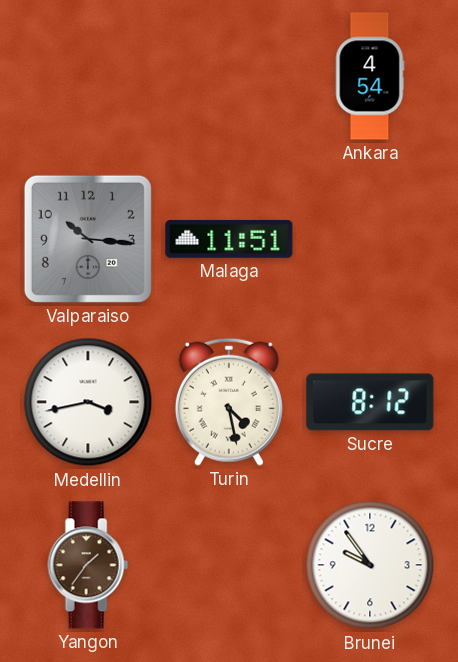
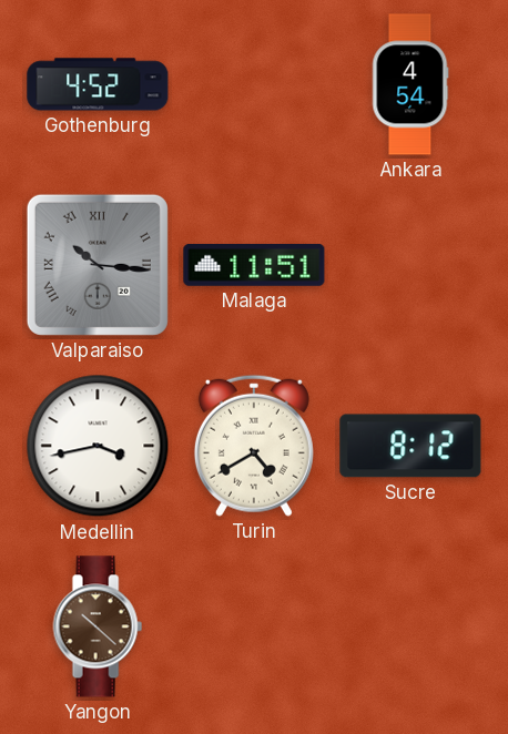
Gothenburg: none -> 4:52 (98, 84)
Valparaiso numerals: Arabic -> Roman (98, 265)
Turin: 4:28 -> 4:40 (254, 446)
Yangon: 1:36 -> 10:22 (98, 626)
Brunei: 9:54 -> none (370, 565)
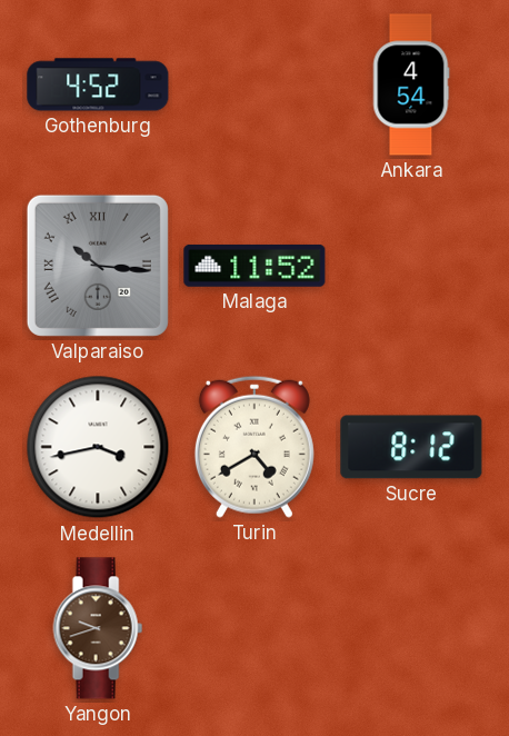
Malaga: 11:51 -> 11:52 (255, 266)
Yangon: 10:22 -> 9:42 (98, 628)
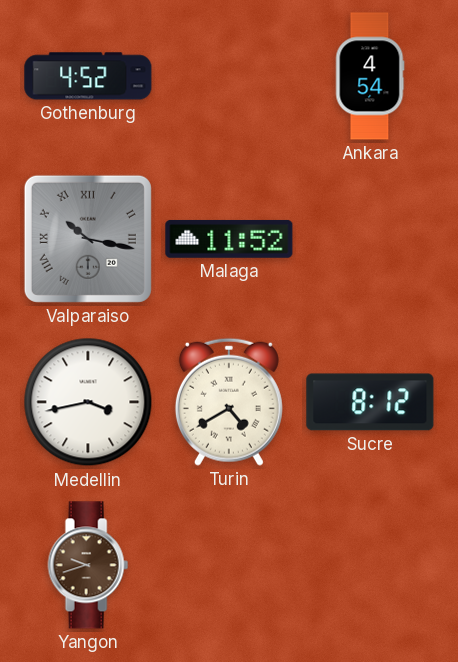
Valparaiso: 10:16 -> 10:17 (88, 239)
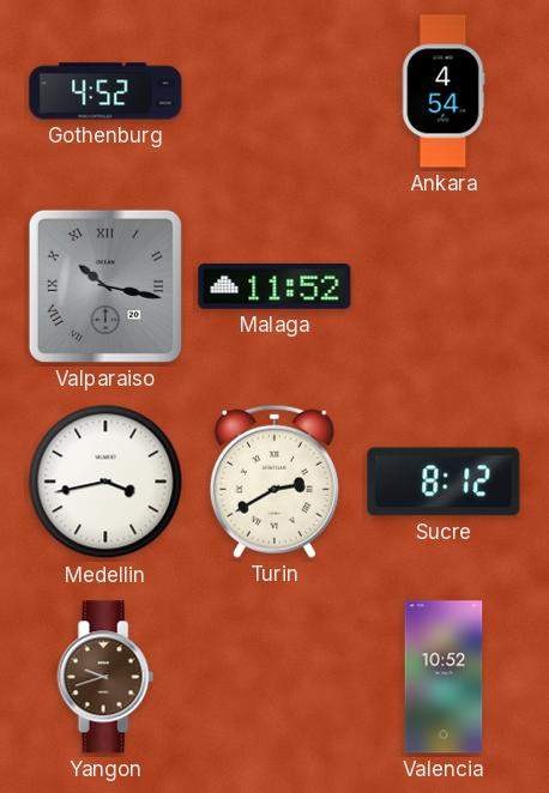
Turin: 4:40 -> 2:40 (274, 482)
Valencia: none -> 10:52 (444, 677)
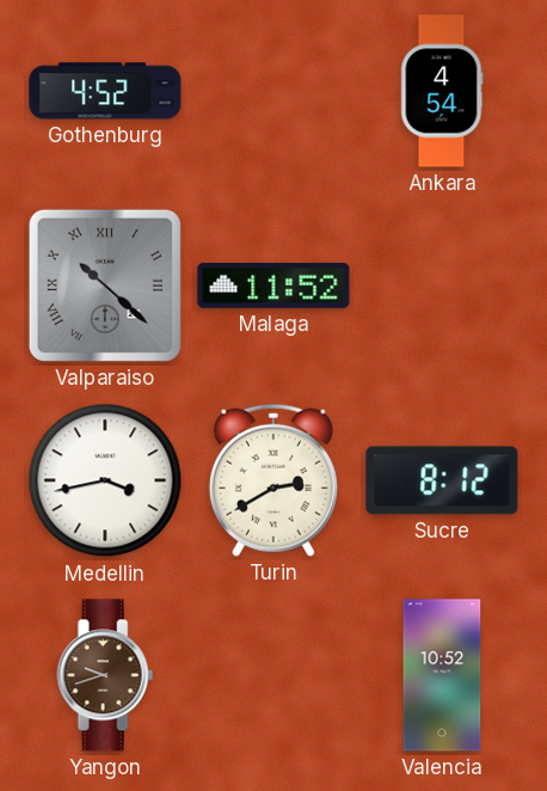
Valparaiso: 10:17 -> 10:22 (105, 286)
